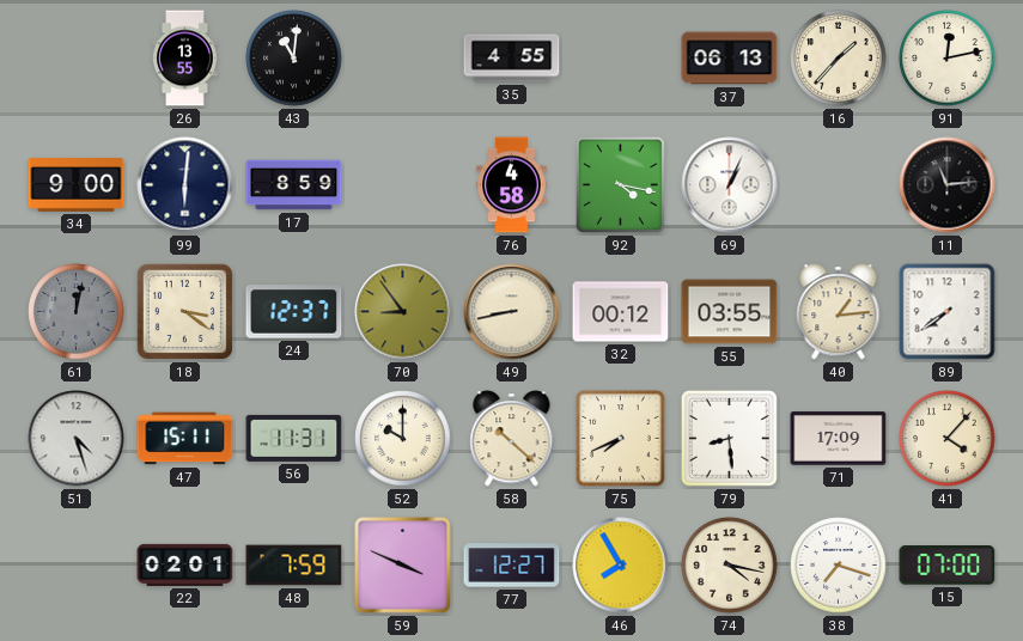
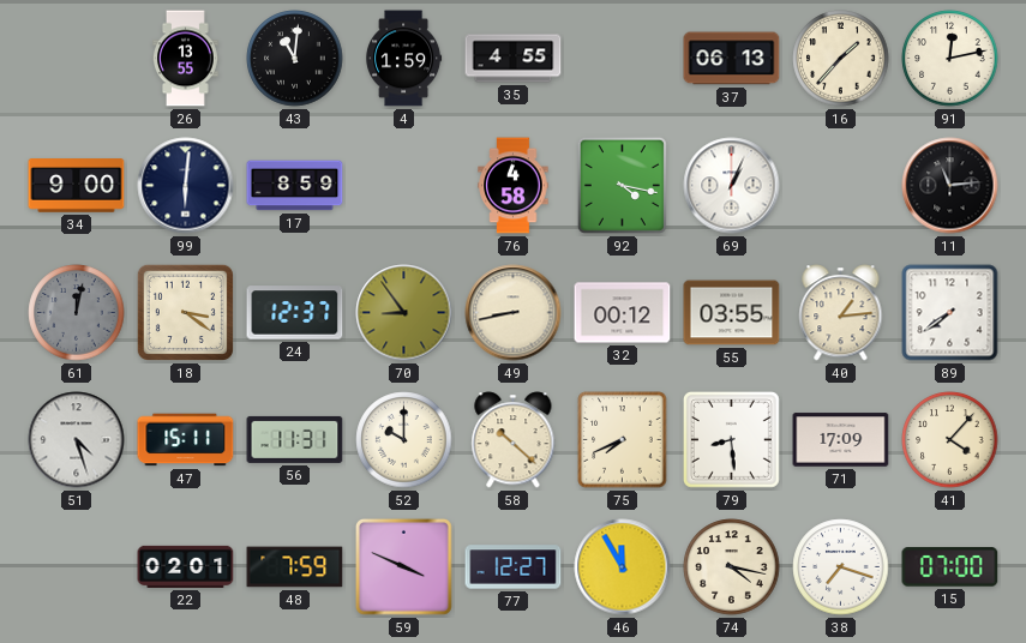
4: none -> 1:59 (404, 59)
46: 7:55 -> 11:55 (623, 567)
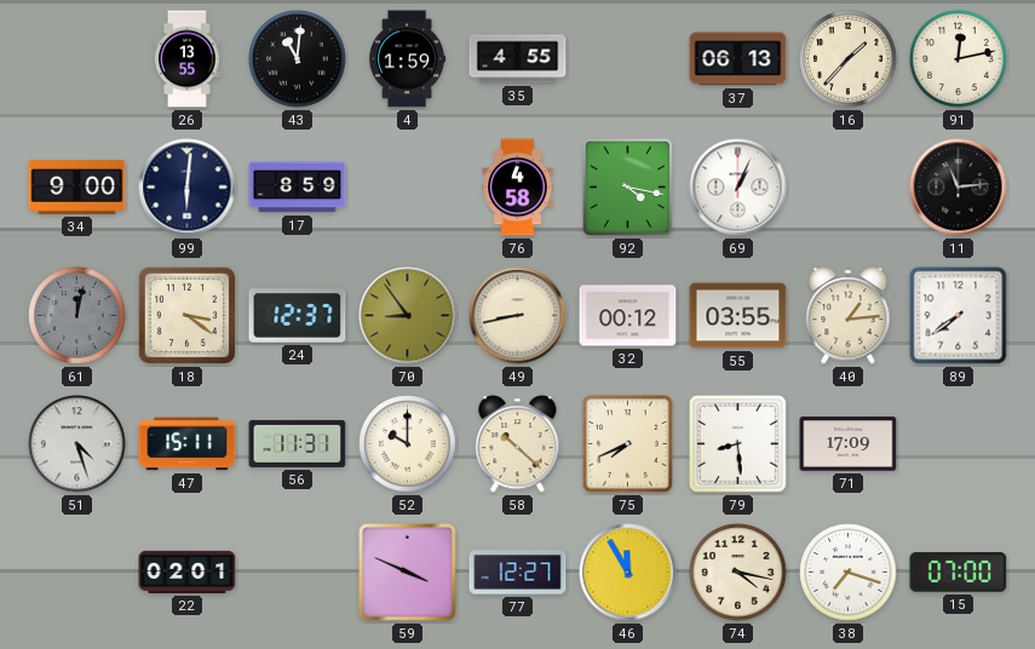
41: 4:07 -> none (950, 440)
48: 7:59 -> none (295, 567)
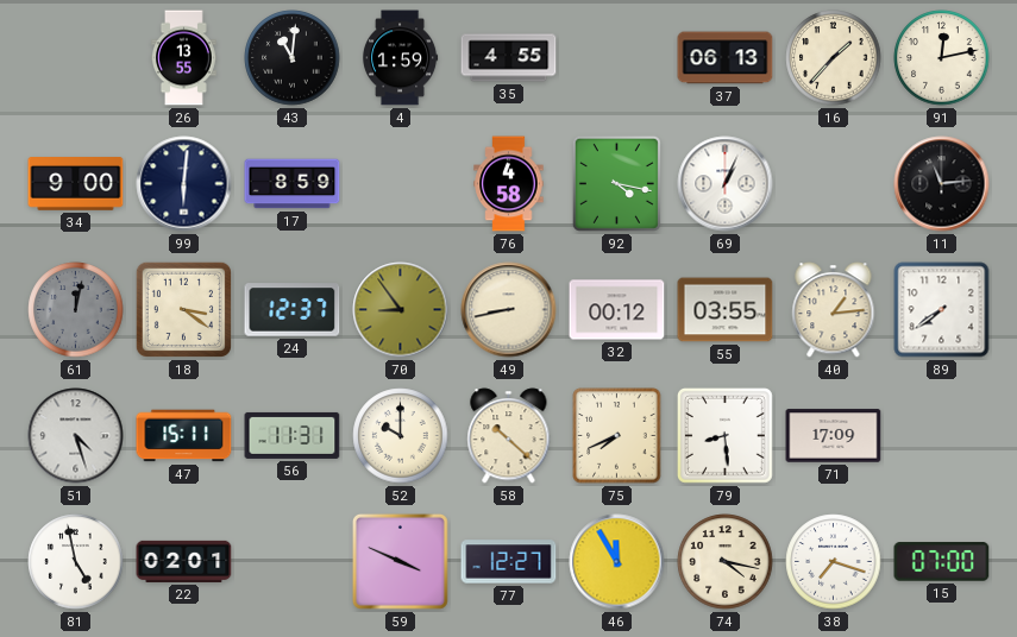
81: none -> 4:58 (76, 562)
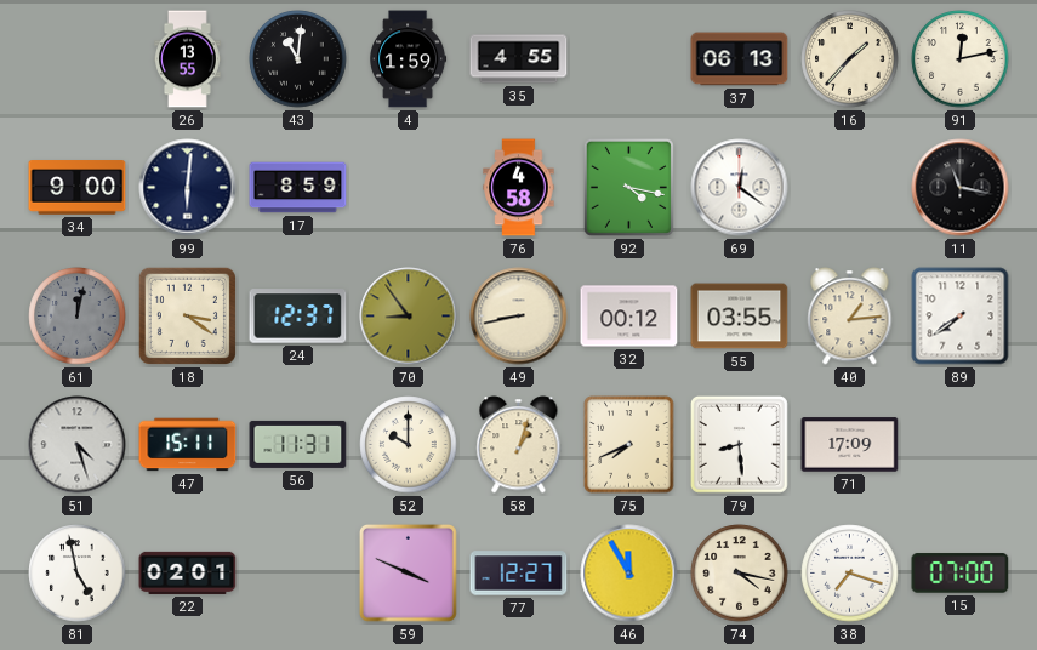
69: 1:04 -> 12:21 (740, 188)
11: 11:14 -> 11:17 (961, 188)
58: 10:22 -> 1:03 (519, 445)
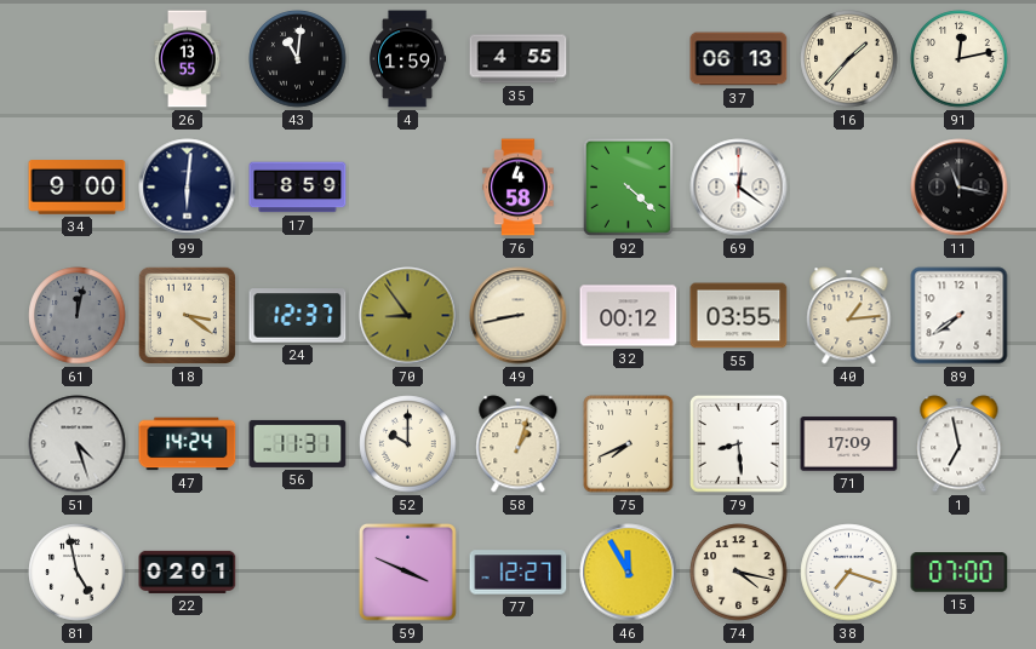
92: 4:17 -> 4:22 (628, 186)
47: 15:11 -> 14:24 (188, 444)
1: none -> 6:58 (960, 444)
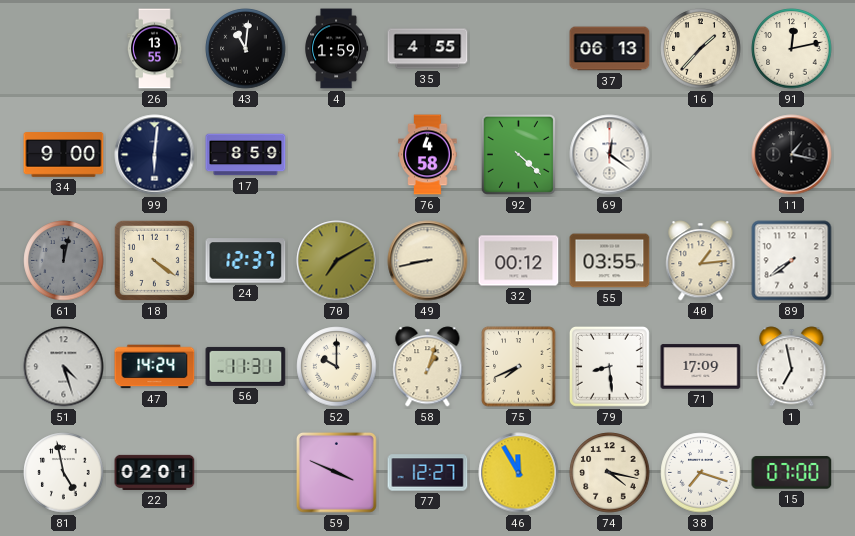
11: 11:17 -> 1:17 (792, 155)
18: 3:21 -> 4:21 (154, 260)
70: 8:54 -> 7:10 (337, 261)
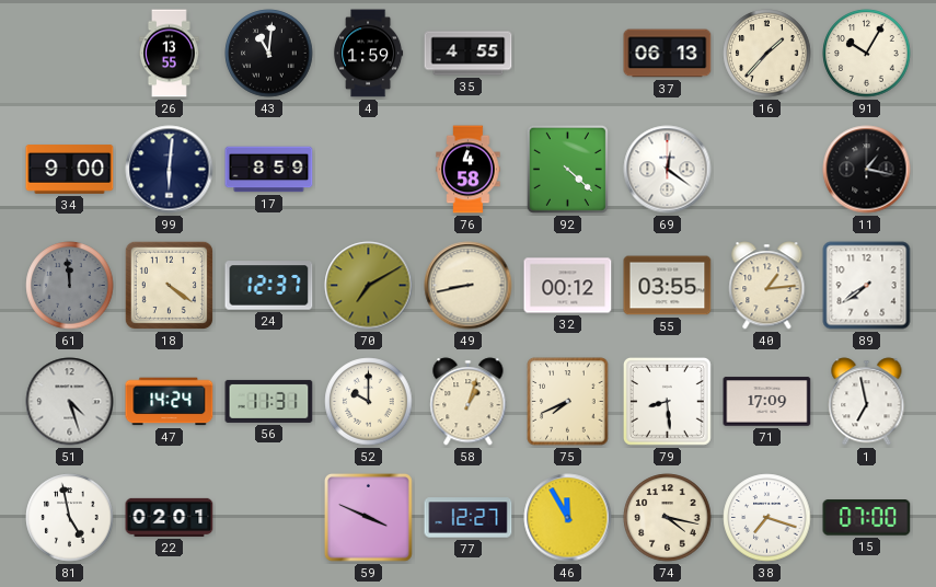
91: 12:13 -> 10:05 (867, 54)
61: 12:02 -> 11:59 (70, 286)
